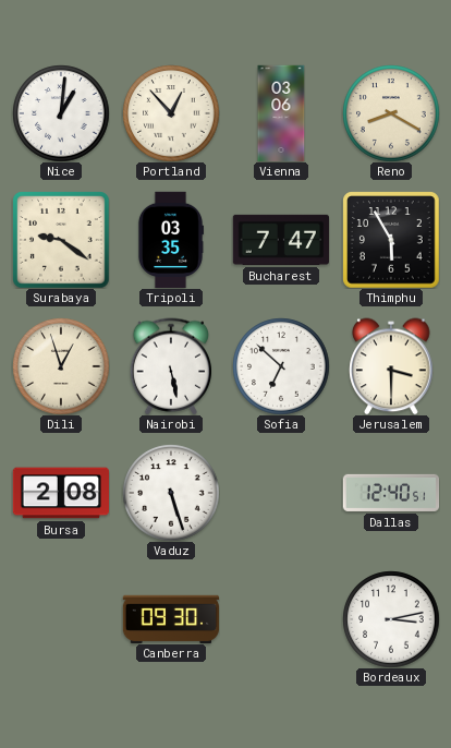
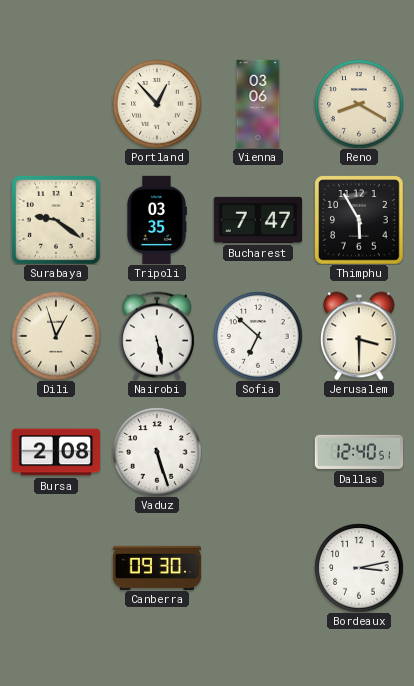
Nice: 1:01 -> none (61, 113)
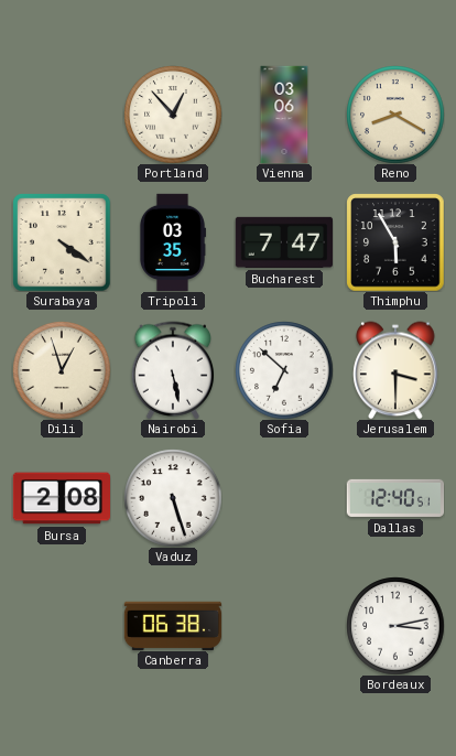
Surabaya: 9:21 -> 4:21 (62, 242)
Canberra: 09:30 -> 06:38 (173, 625)
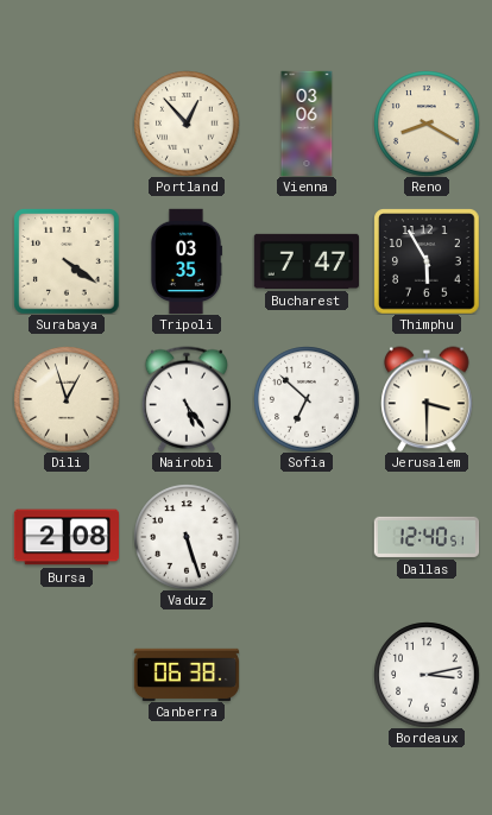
Nairobi: 5:28 -> 5:24 (185, 399)
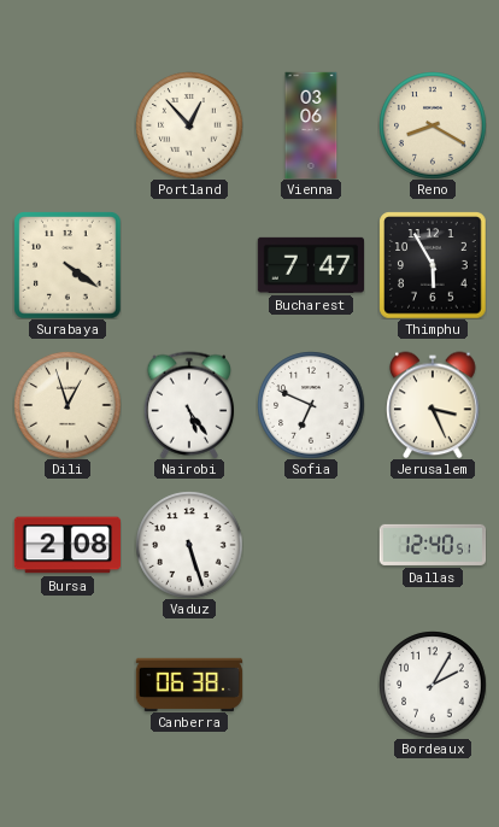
Tripoli: 03:35 -> none (185, 261)
Sofia: 6:52 -> 6:49 (311, 405)
Jerusalem: 3:30 -> 3:26 (433, 405)
Bordeaux: 3:13 -> 2:05 (433, 685)
